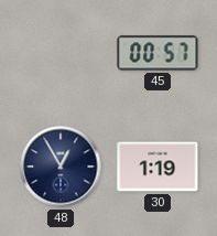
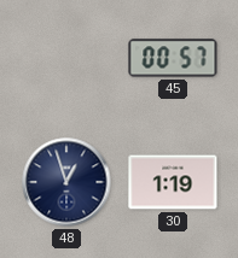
48: 12:55 -> 12:57 (66, 182)
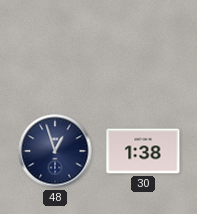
45: 00:57 -> none (173, 58)
30: 1:19 -> 1:38 (143, 151)
